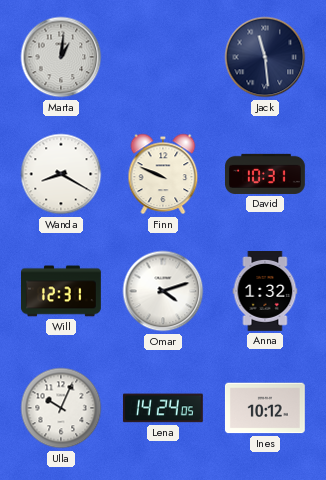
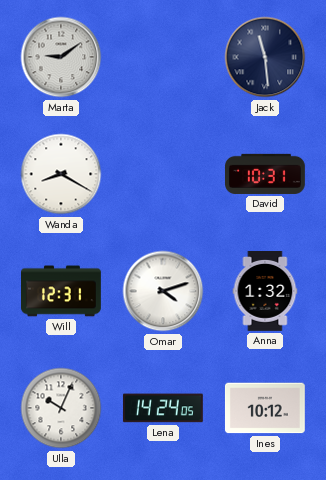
Marta: 1:01 -> 9:09 (61, 57)
Finn: 9:49 -> none (163, 174)
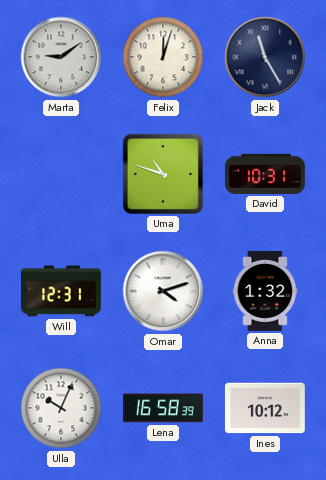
Felix: none -> 12:03 (163, 57)
Jack: 11:29 -> 11:25 (265, 57)
Wanda: 8:20 -> none (61, 174)
Uma: none -> 10:48 (163, 174)
Lena: 14:24 -> 16:58 (163, 408)
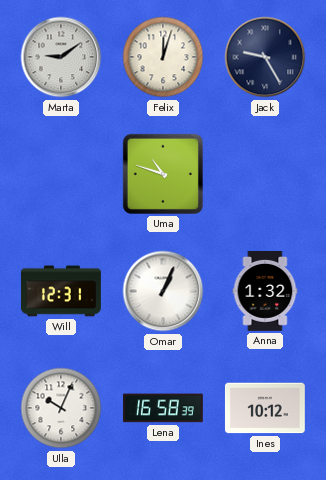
Jack: 11:25 -> 9:25 (265, 57)
David: 10:31 -> none (266, 174)
Omar: 4:12 -> 1:04 (163, 291)
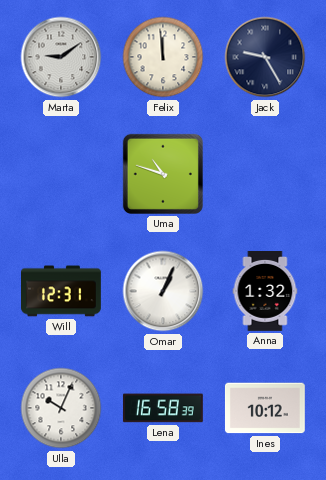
Felix: 12:03 -> 11:59 (163, 57)
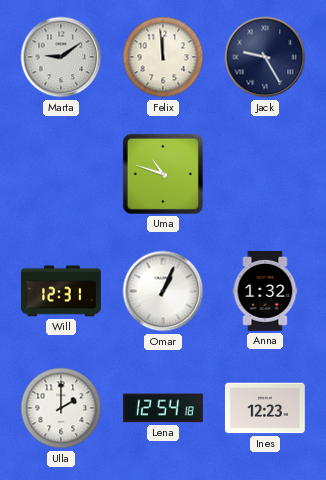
Ulla: 10:04 -> 2:00 (61, 408)
Lena: 16:58 -> 12:54 (163, 408)
Ines: 10:12 -> 12:23 (265, 408)
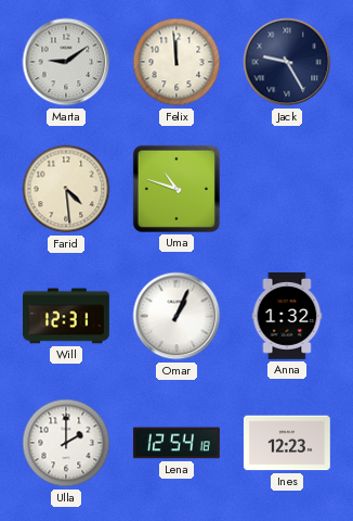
Farid: none -> 4:29 (66, 189)
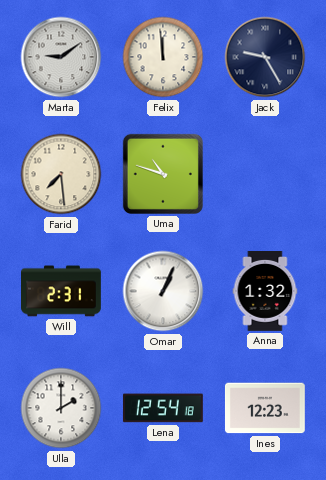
Farid: 4:29 -> 7:29 (61, 174)
Will: 12:31 -> 2:31 (62, 291)
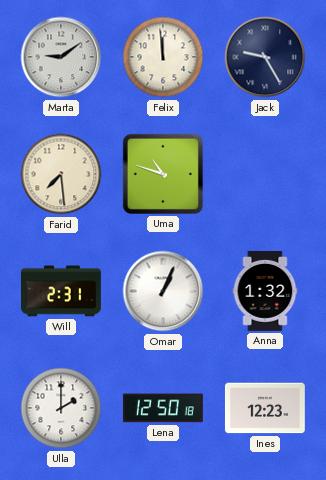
Lena: 12:54 -> 12:50 (163, 408)
